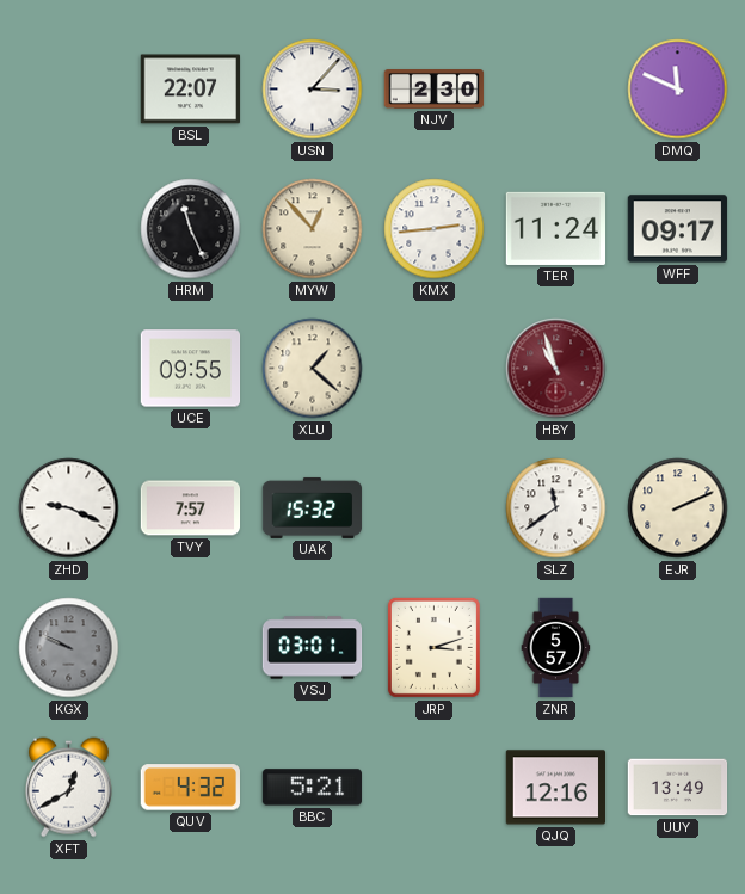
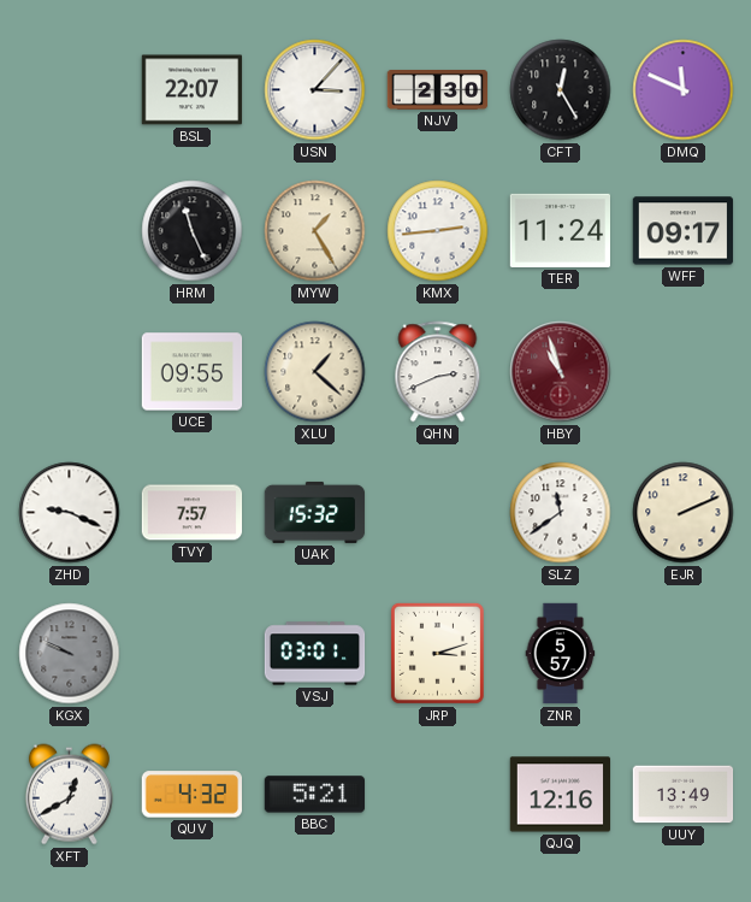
CFT: none -> 12:25 (561, 90)
MYW: 12:53 -> 1:25 (315, 231)
QHN: none -> 2:41 (438, 372)
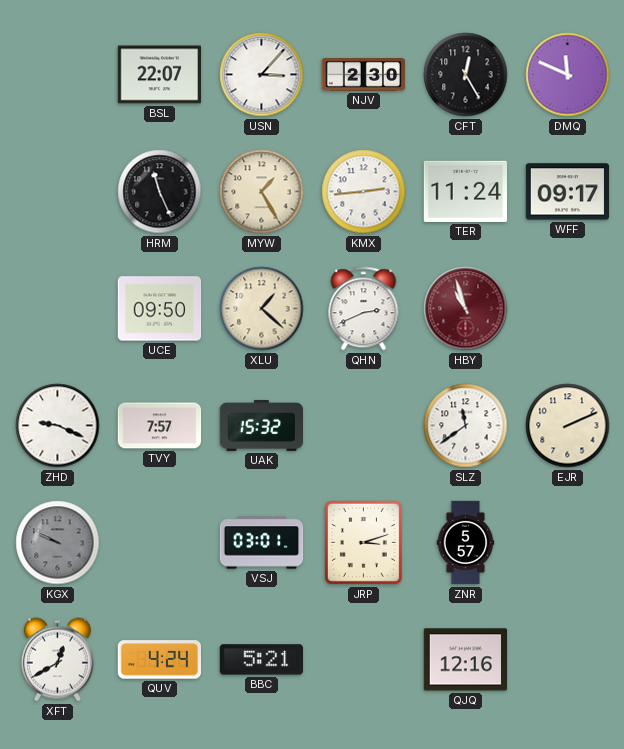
UCE: 09:55 -> 09:50 (160, 309)
QUV: 4:32 -> 4:24 (159, 660)
UUY: 13:49 -> none (684, 795)
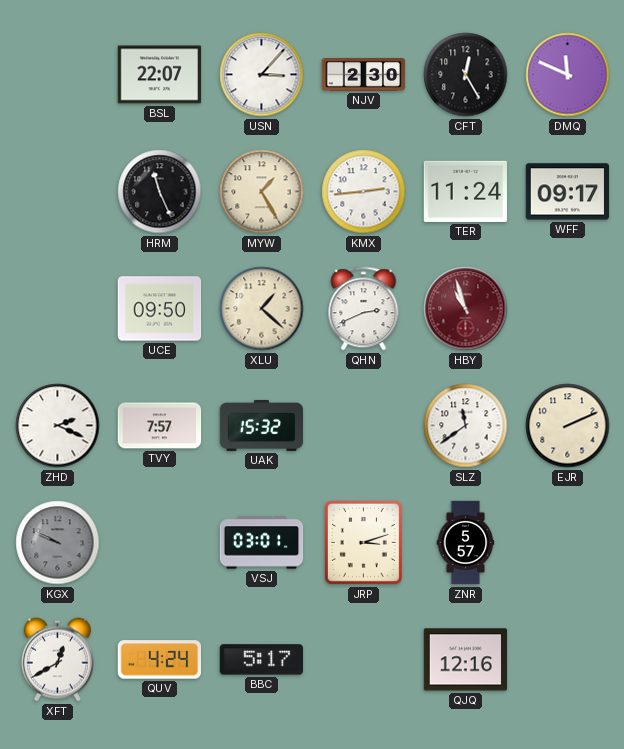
ZHD: 9:19 -> 2:19 (58, 426)
BBC: 5:21 -> 5:17 (262, 660)
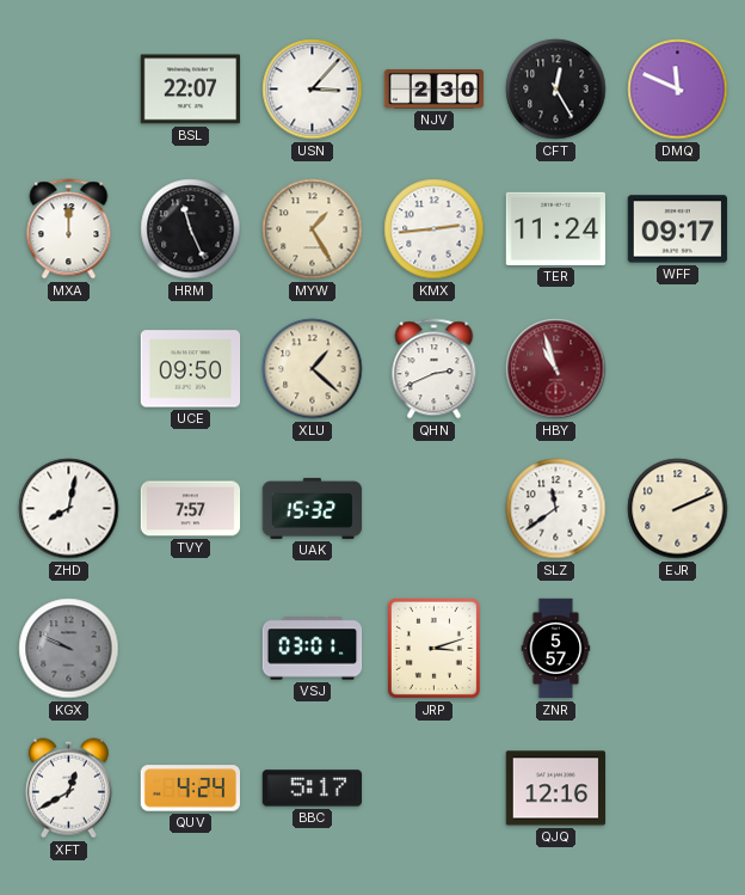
MXA: none -> 12:00 (69, 229)
ZHD: 2:19 -> 8:02 (69, 509)
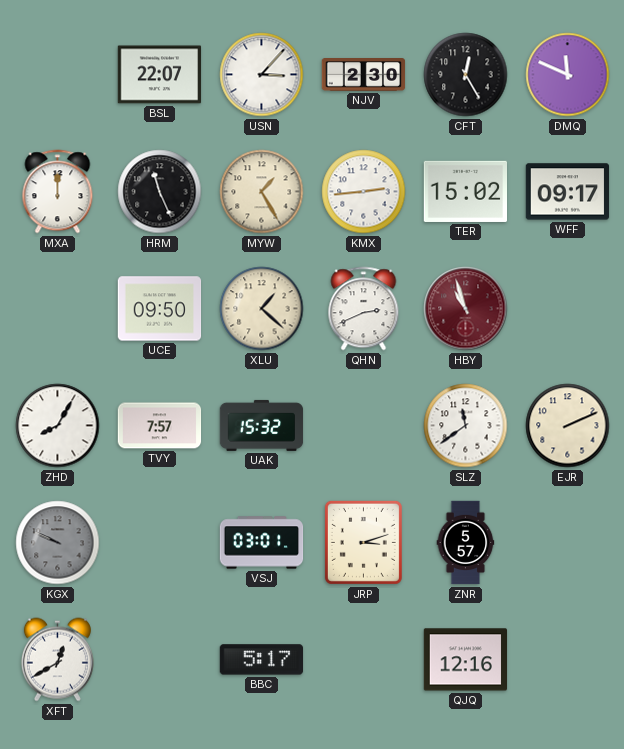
TER: 11:24 -> 15:02 (466, 191)
ZHD: 8:02 -> 8:05 (58, 426)
QUV: 4:24 -> none (190, 789)
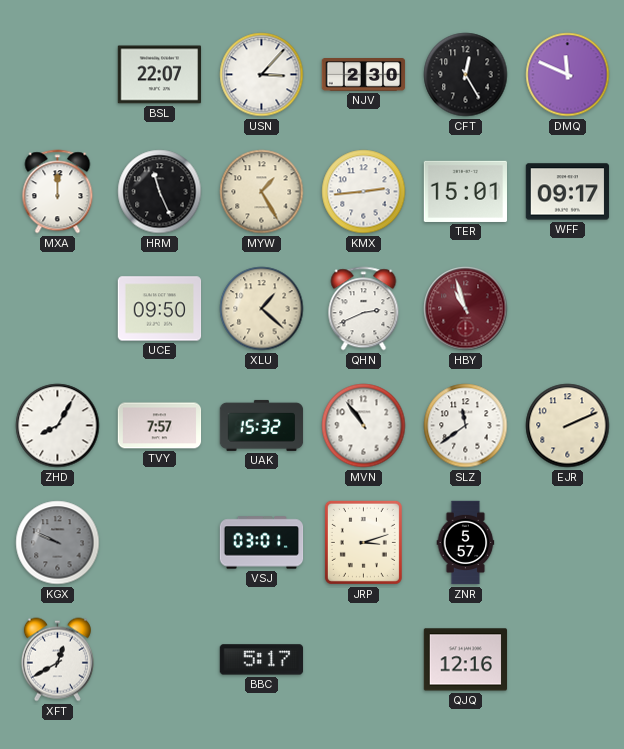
TER: 15:02 -> 15:01 (466, 191)
MVN: none -> 10:54 (364, 426)
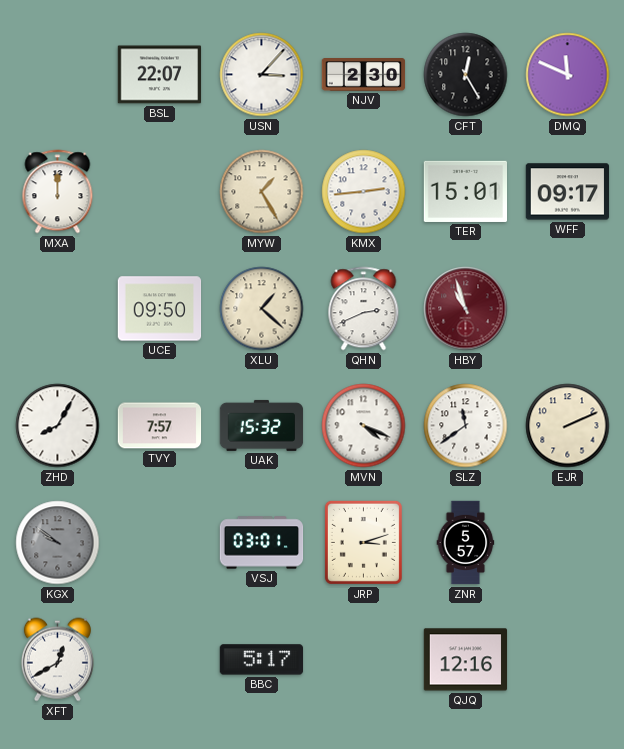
HRM: 11:26 -> none (160, 192)
MVN: 10:54 -> 4:19 (364, 426)
KGX: 9:49 -> 9:51 (58, 543)
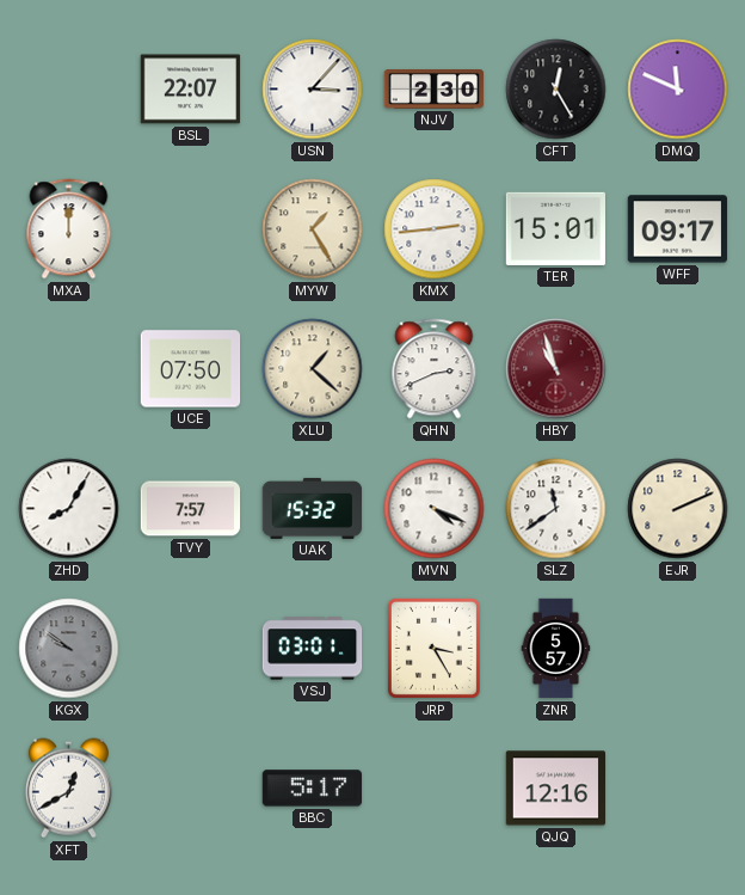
UCE: 09:50 -> 07:50 (191, 369)
JRP: 3:12 -> 3:25 (433, 648)
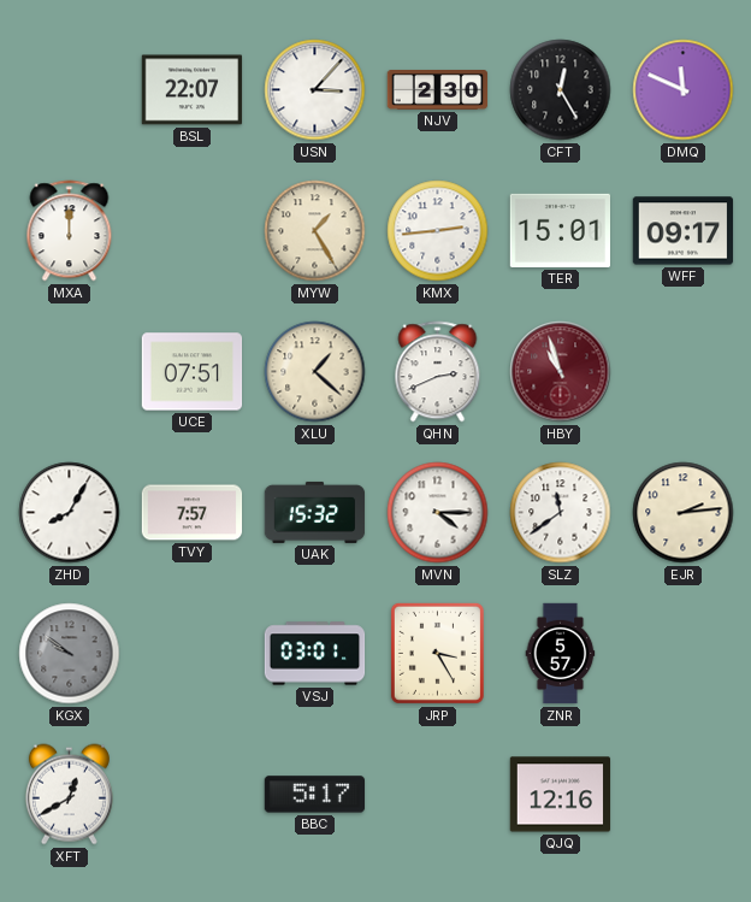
UCE: 07:50 -> 07:51 (193, 372)
MVN: 4:19 -> 4:15 (438, 513)
EJR: 2:11 -> 2:14 (684, 513)
